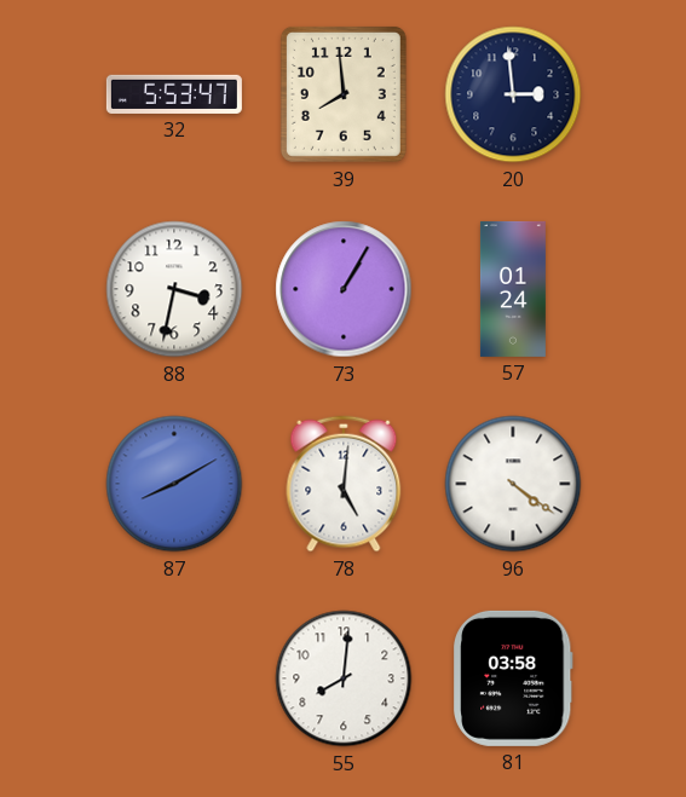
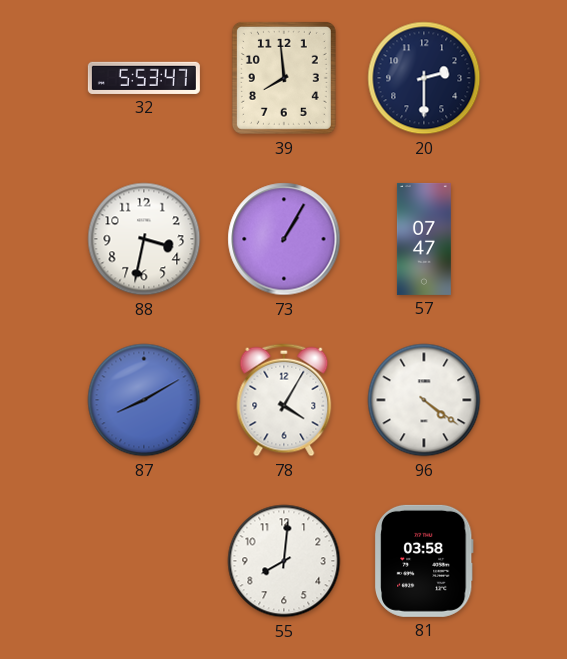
20: 2:59 -> 2:30 (424, 78)
57: 01:24 -> 07:47 (424, 239)
78: 5:01 -> 4:05 (284, 400)
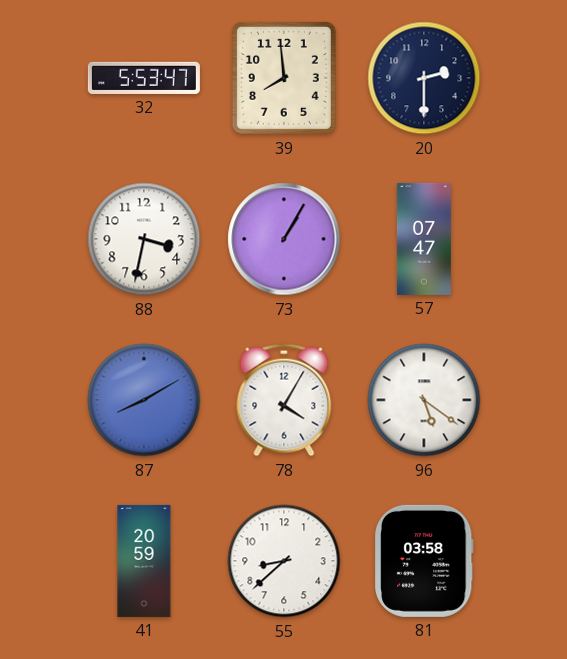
96: 4:21 -> 5:21 (424, 400)
41: none -> 20:59 (144, 561)
55: 8:01 -> 8:38 (284, 561)
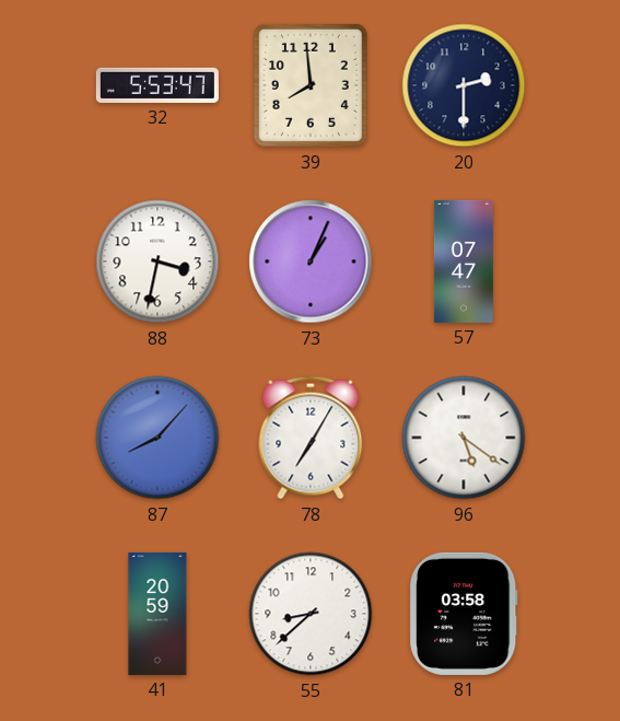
73: 1:05 -> 1:04 (311, 261)
87: 8:10 -> 8:07 (157, 438)
78: 4:05 -> 7:05 (311, 438)
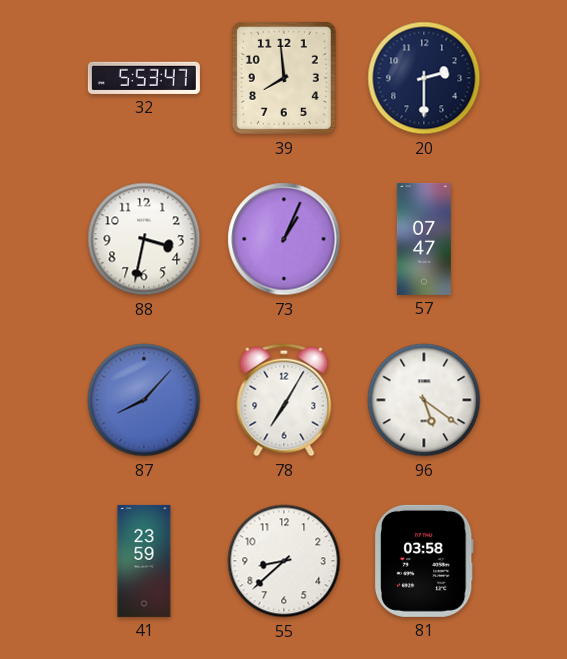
41: 20:59 -> 23:59 (144, 561)
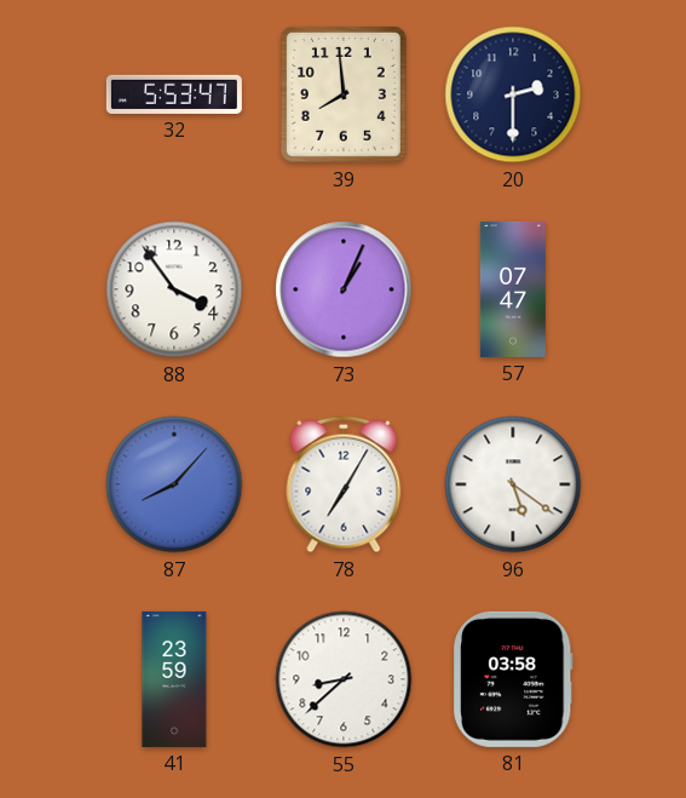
88: 3:32 -> 3:54 (174, 289)
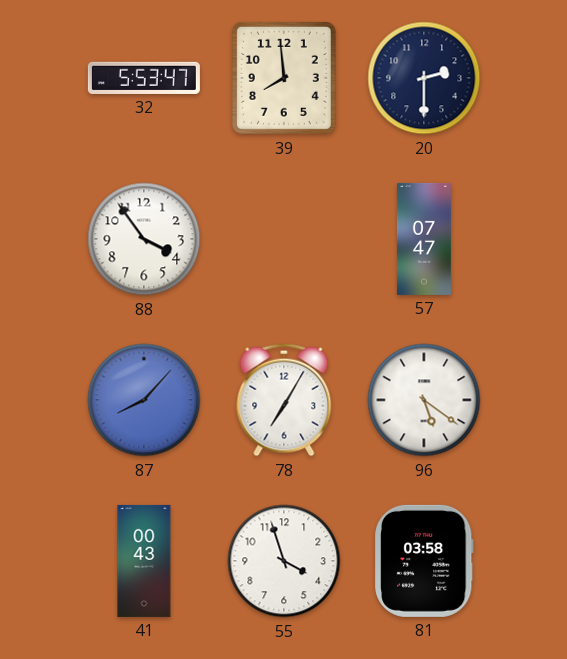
73: 1:04 -> none (344, 289)
41: 23:59 -> 00:43 (144, 561)
55: 8:38 -> 3:57 (284, 561)
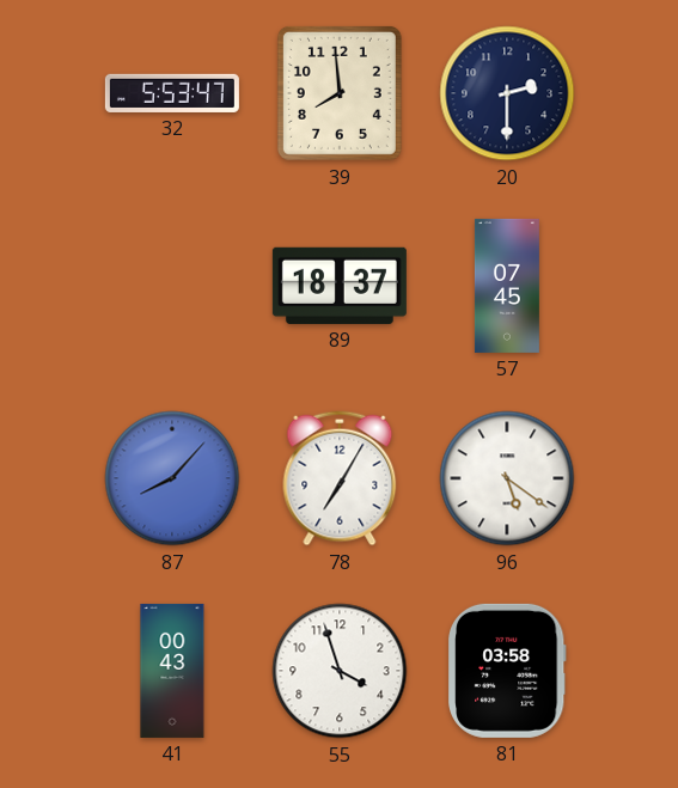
88: 3:54 -> none (144, 239)
89: none -> 18:37 (340, 286)
57: 07:47 -> 07:45 (507, 286)
